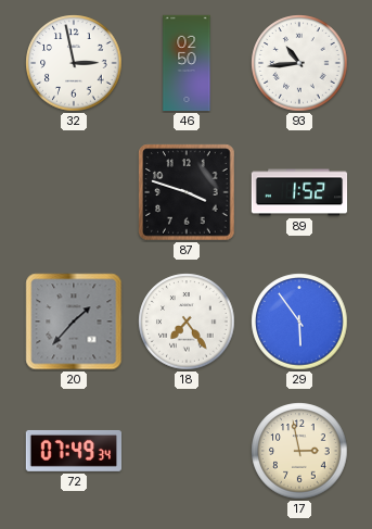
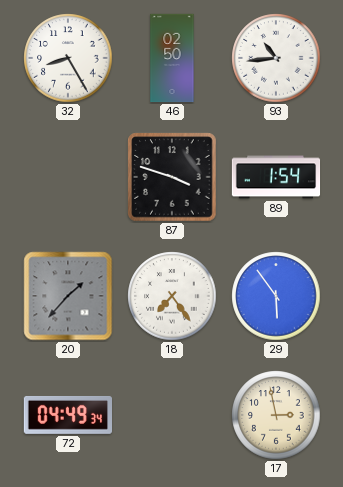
32: 2:58 -> 8:25 (68, 58)
89: 1:52 -> 1:54 (276, 177)
72: 07:49 -> 04:49 (67, 415)
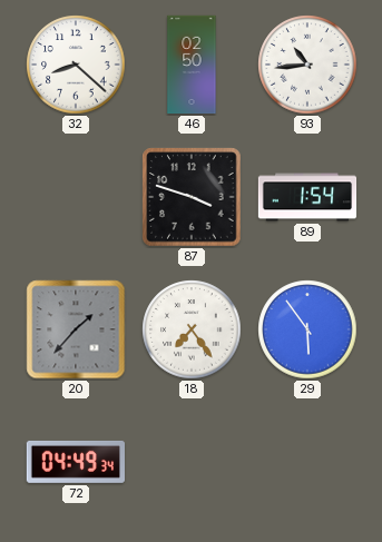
32: 8:25 -> 8:22 (76, 65)
17: 2:58 -> none (276, 415)
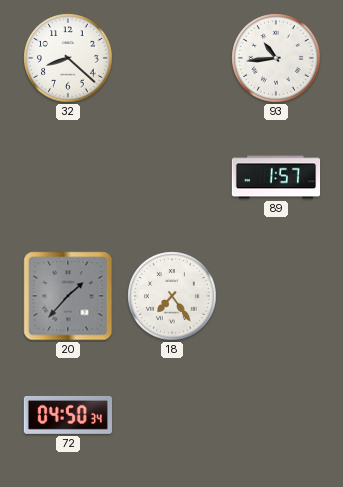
46: 02:50 -> none (192, 65)
87: 3:48 -> none (192, 197)
89: 1:54 -> 1:57 (276, 177)
29: 5:54 -> none (307, 329)
72: 04:49 -> 04:50 (67, 415)
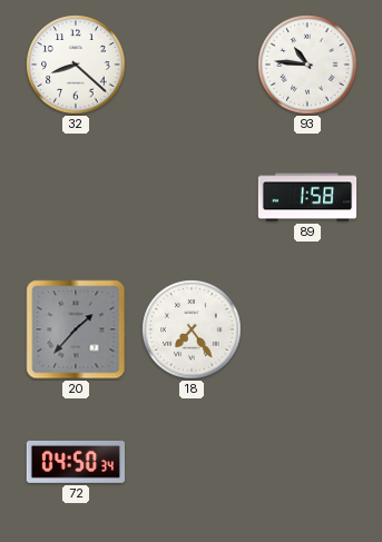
93: 10:44 -> 10:46 (307, 65)
89: 1:57 -> 1:58 (307, 197)
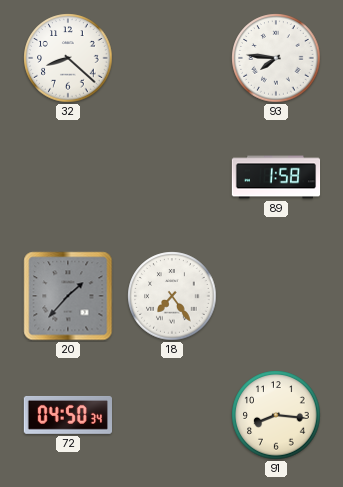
93: 10:46 -> 7:46 (276, 58)
91: none -> 8:16 (276, 415)
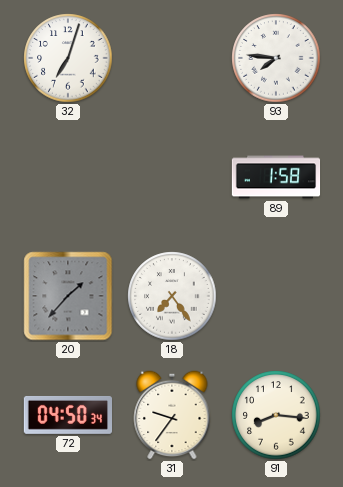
32: 8:22 -> 7:03 (68, 58)
31: none -> 9:36 (172, 415)
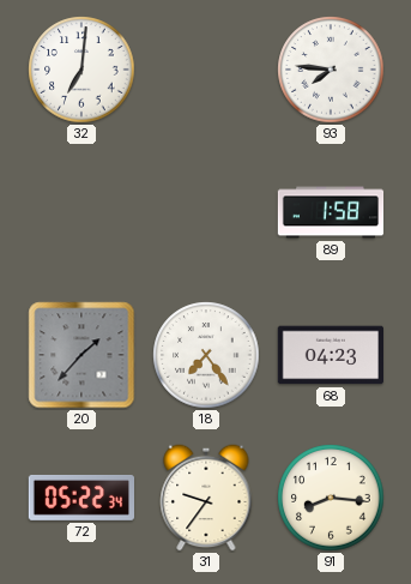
32: 7:03 -> 7:01 (81, 70)
68: none -> 04:23 (330, 355)
72: 04:50 -> 05:22 (80, 498)
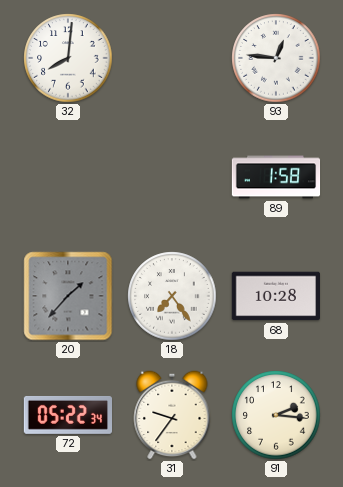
32: 7:01 -> 8:01 (68, 58)
93: 7:46 -> 12:46 (276, 58)
68: 04:23 -> 10:28 (275, 296)
91: 8:16 -> 2:16 (276, 415)
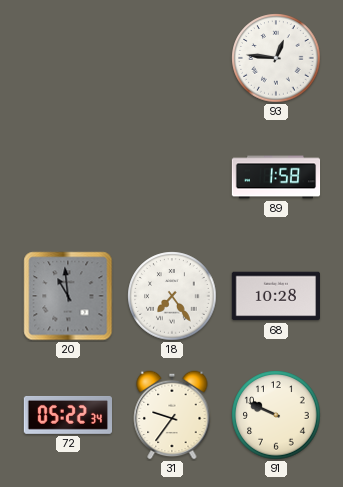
32: 8:01 -> none (68, 58)
20: 1:37 -> 10:59 (68, 296)
91: 2:16 -> 9:49 (276, 415)
